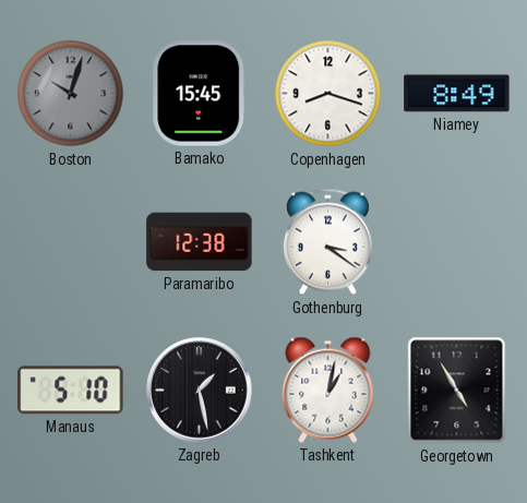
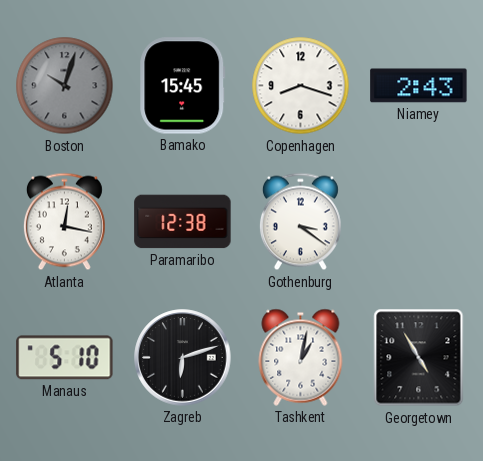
Niamey: 8:49 -> 2:43 (419, 86)
Atlanta: none -> 12:17 (64, 222)
Zagreb: 1:28 -> 6:12 (183, 358)
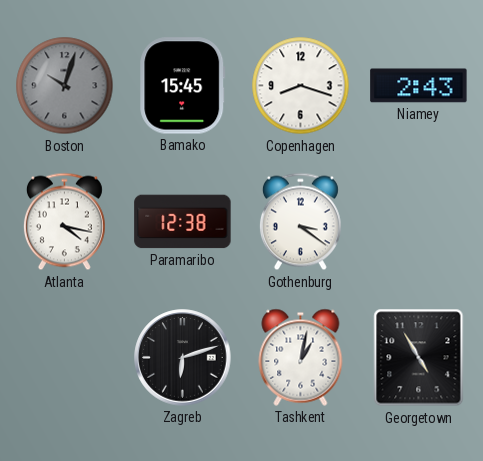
Atlanta: 12:17 -> 4:17 (64, 222)
Manaus: 5:10 -> none (65, 358)
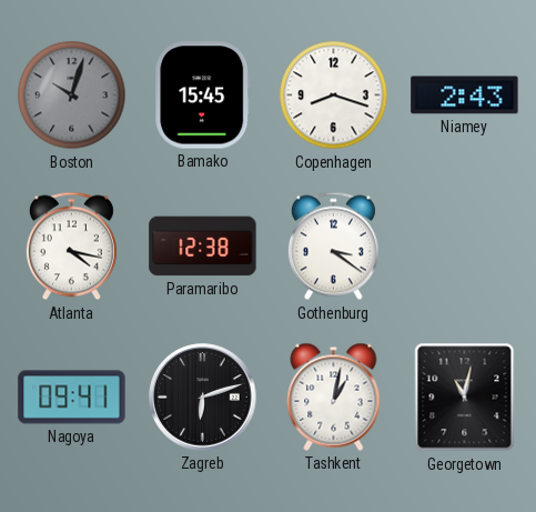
Nagoya: none -> 09:41 (72, 398)
Georgetown: 4:55 -> 11:02 (465, 398)
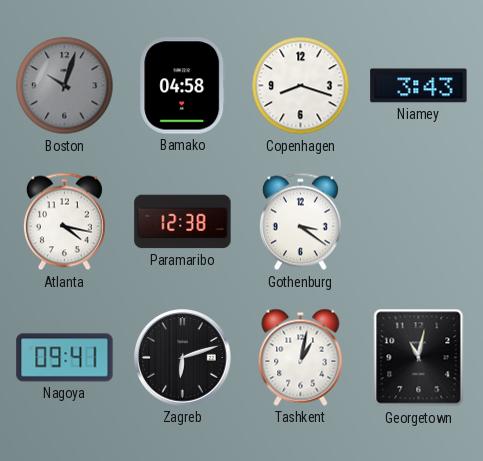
Bamako: 15:45 -> 04:58 (183, 86)
Niamey: 2:43 -> 3:43 (419, 86)
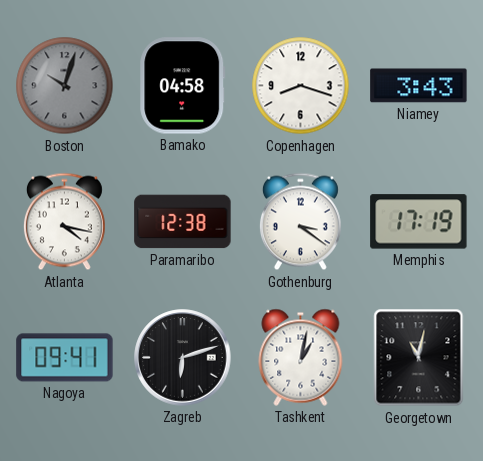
Memphis: none -> 17:19 (419, 222)
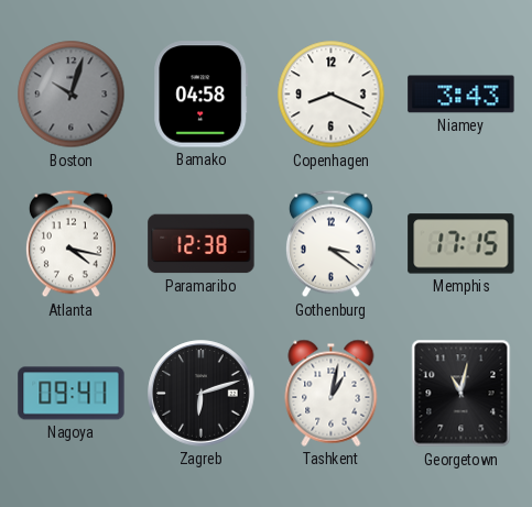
Copenhagen: 8:18 -> 8:19 (332, 95)
Memphis: 17:19 -> 17:15 (462, 244)
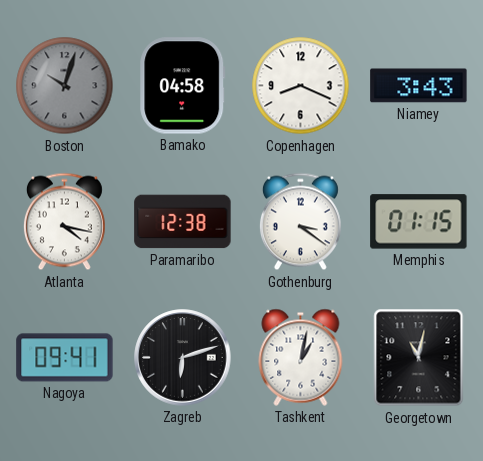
Memphis: 17:15 -> 01:15 (419, 222)
